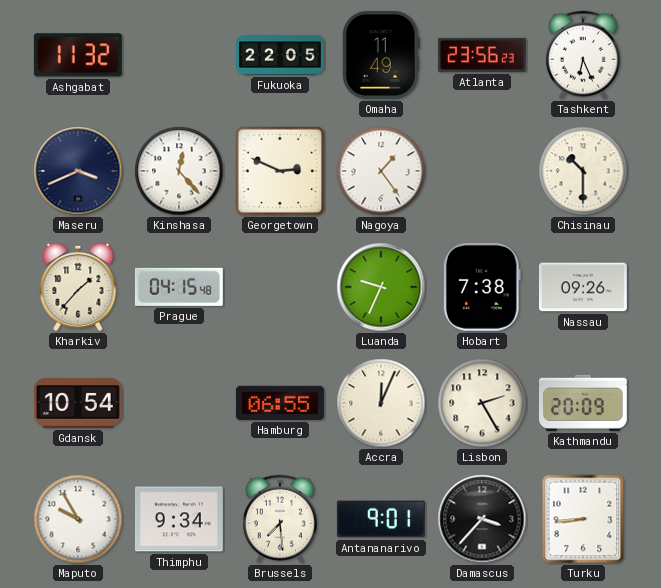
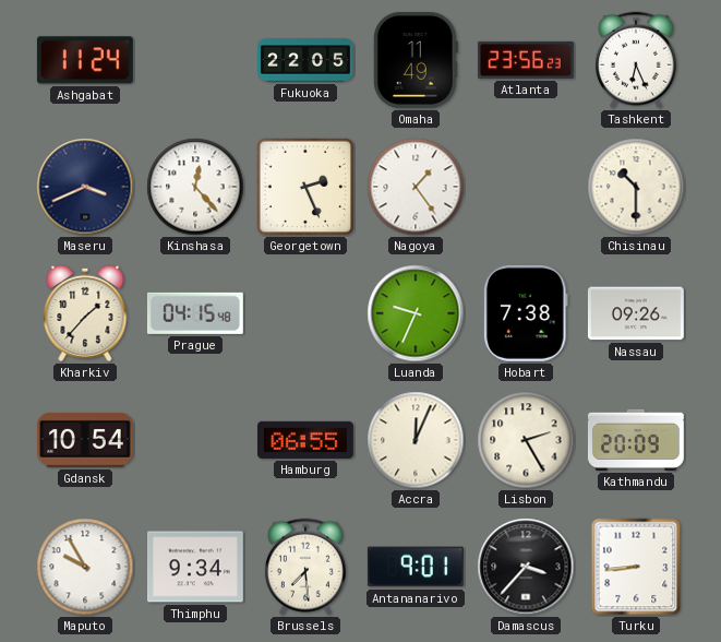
Ashgabat: 11:32 -> 11:24 (85, 60)
Georgetown: 2:49 -> 2:26 (305, 187)
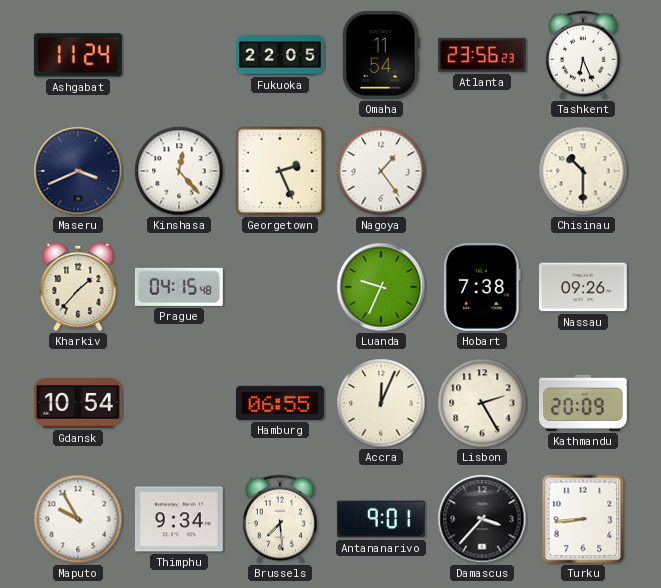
Omaha: 11:49 -> 11:54 (381, 55)
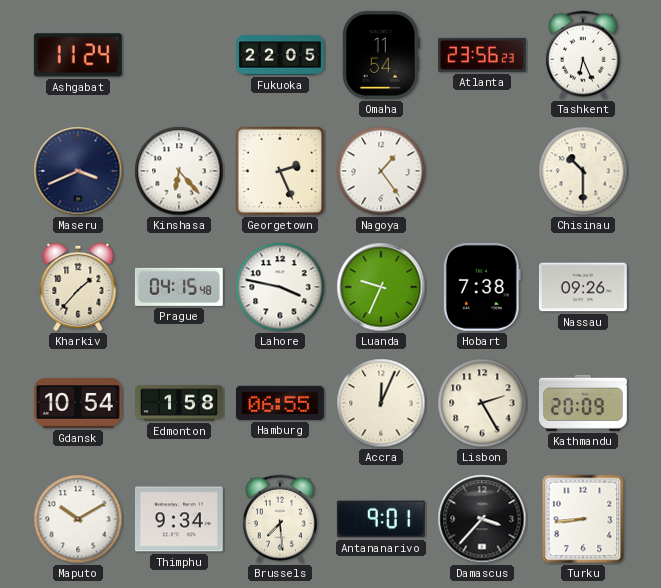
Kinshasa: 12:23 -> 6:23 (179, 171)
Lahore: none -> 3:47 (280, 287)
Edmonton: none -> 1:58 (180, 403)
Maputo: 9:55 -> 10:10 (78, 519)
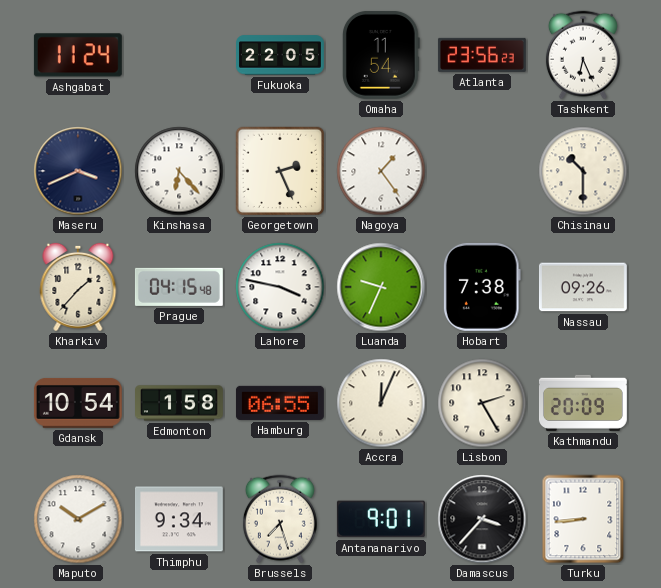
Brussels: 7:29 -> 7:27 (280, 519)
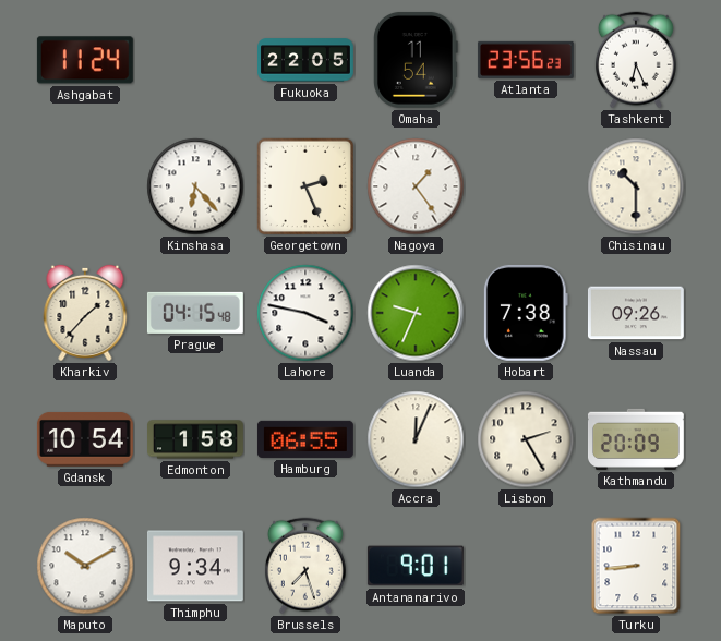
Maseru: 3:41 -> none (78, 171)
Damascus: 3:37 -> none (482, 519)
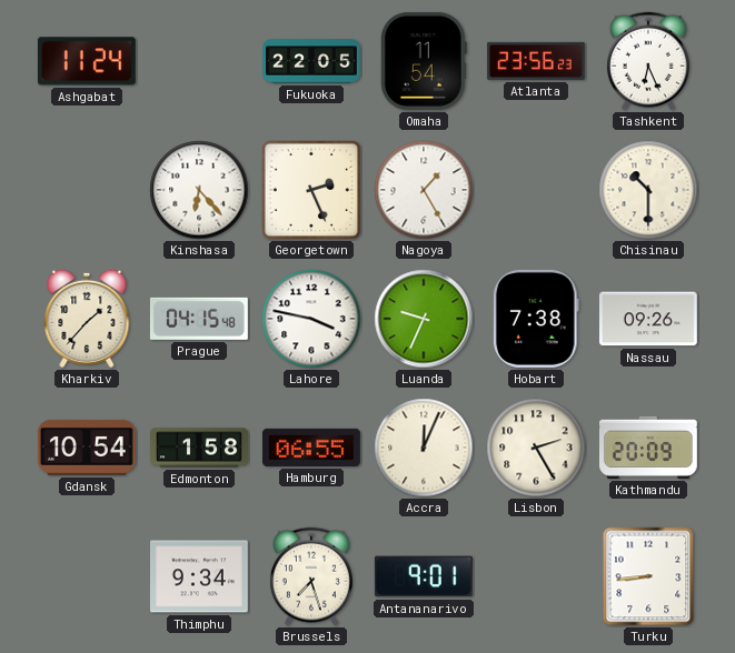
Nagoya: 1:24 -> 1:25 (424, 190)
Maputo: 10:10 -> none (85, 566)
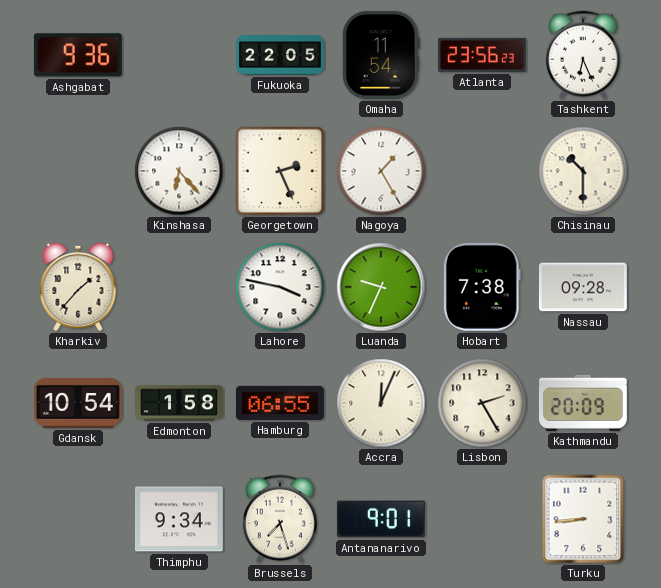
Ashgabat: 11:24 -> 9:36 (78, 55)
Prague: 04:15 -> none (199, 319)
Nassau: 09:26 -> 09:28 (583, 287)
